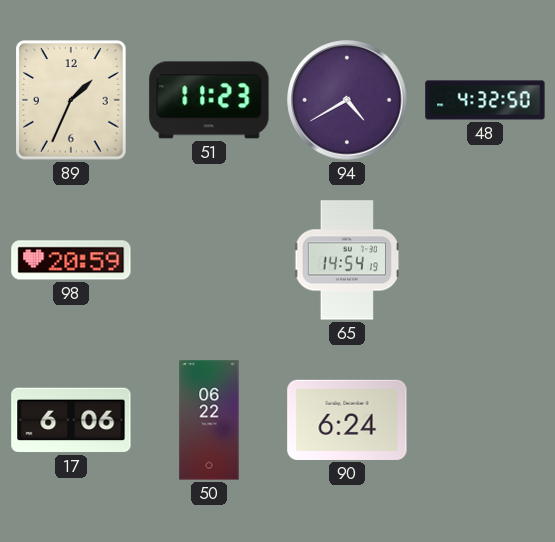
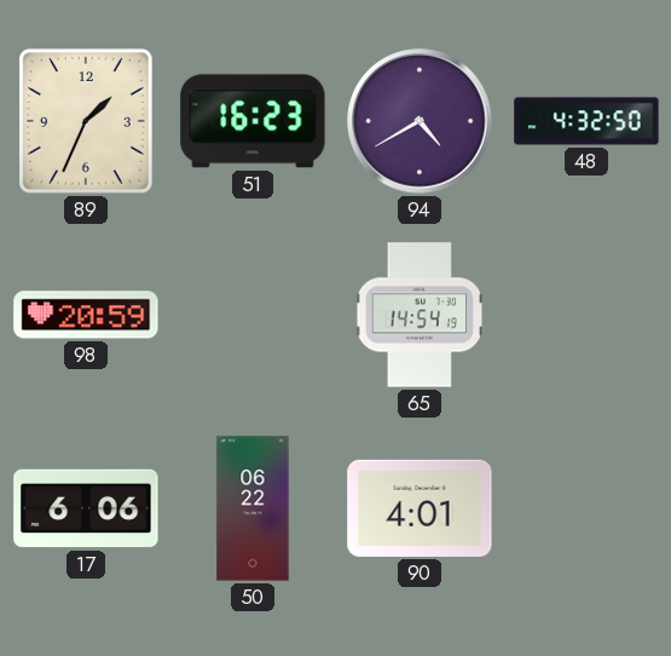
51: 11:23 -> 16:23 (253, 121)
90: 6:24 -> 4:01 (420, 508)
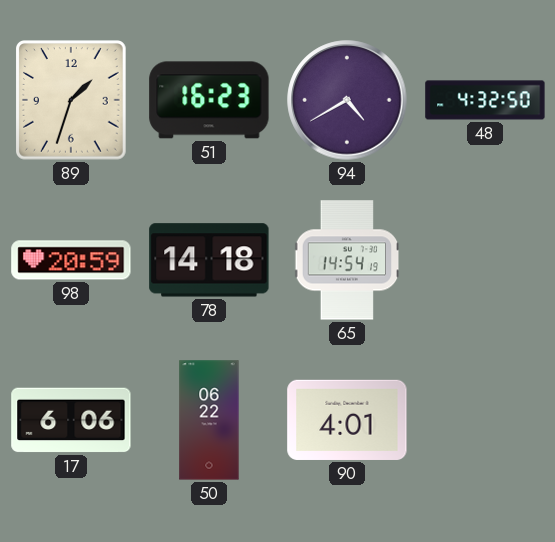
89: 1:34 -> 1:33 (72, 101)
78: none -> 14:18 (209, 260)
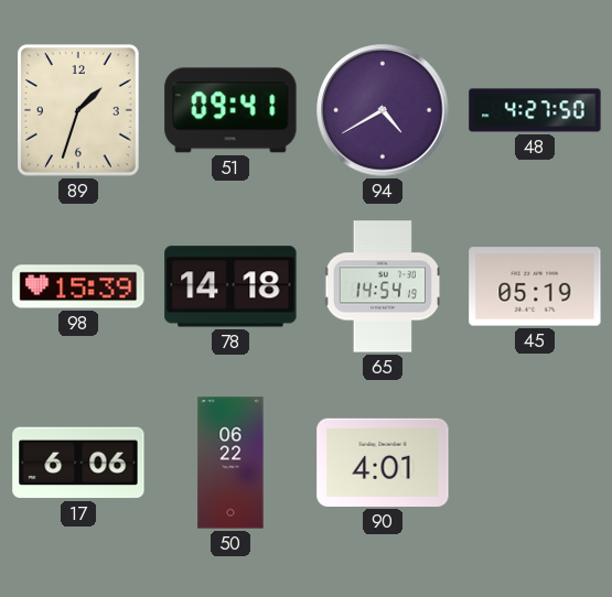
51: 16:23 -> 09:41 (230, 110)
48: 4:32 -> 4:27 (535, 110)
98: 20:59 -> 15:39 (78, 286)
45: none -> 05:19 (535, 286)
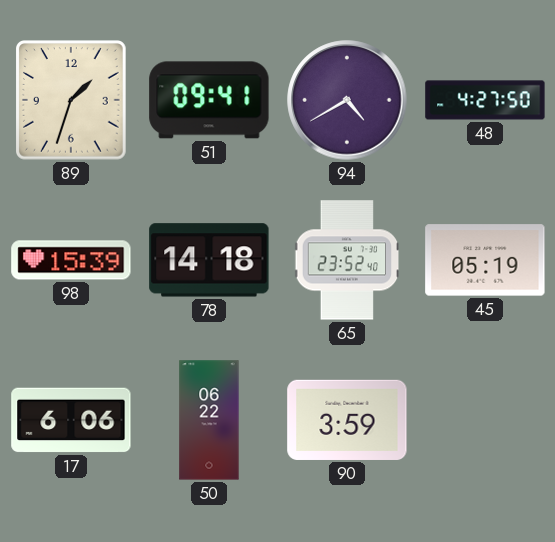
65: 14:54 -> 23:52 (347, 260)
90: 4:01 -> 3:59 (347, 420)
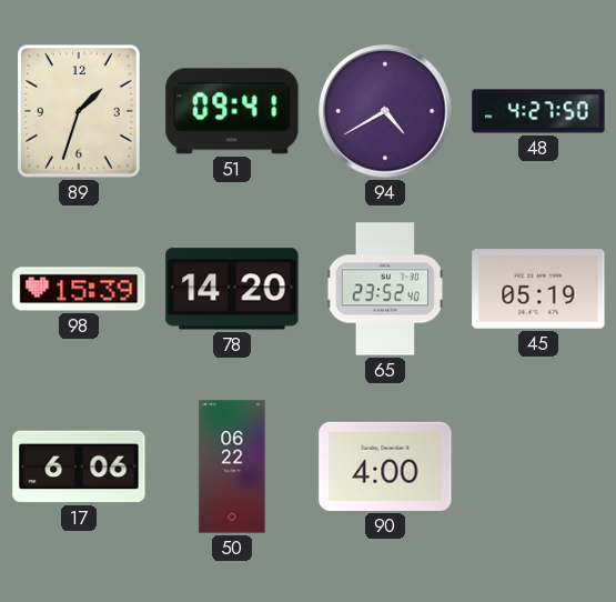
78: 14:18 -> 14:20 (232, 289)
90: 3:59 -> 4:00 (385, 466)
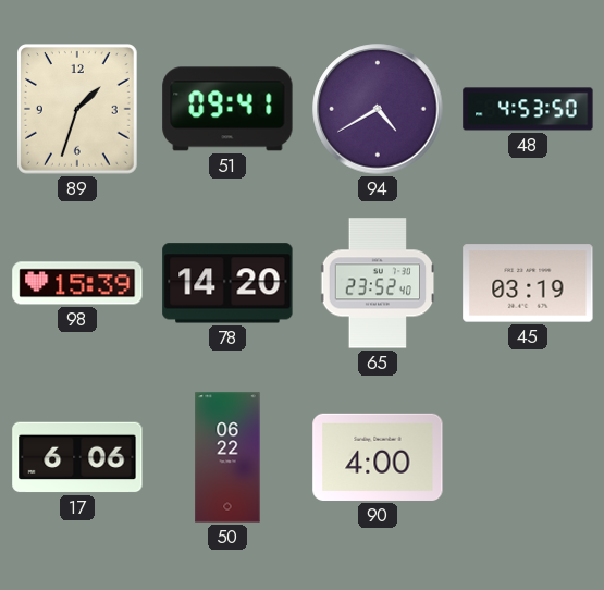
48: 4:27 -> 4:53 (528, 109)
45: 05:19 -> 03:19 (528, 283)
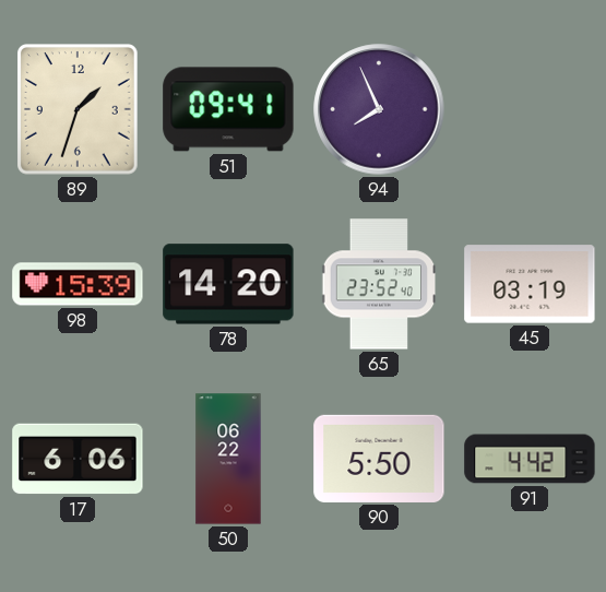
94: 4:40 -> 7:56 (379, 109)
48: 4:53 -> none (528, 109)
90: 4:00 -> 5:50 (379, 459)
91: none -> 4:42 (530, 459)
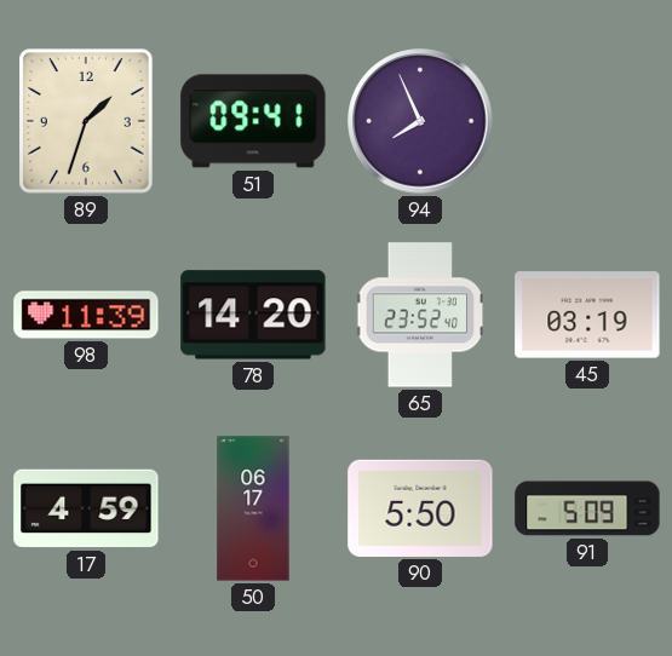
98: 15:39 -> 11:39 (86, 315)
17: 6:06 -> 4:59 (86, 508)
50: 06:22 -> 06:17 (253, 508)
91: 4:42 -> 5:09 (587, 508)
